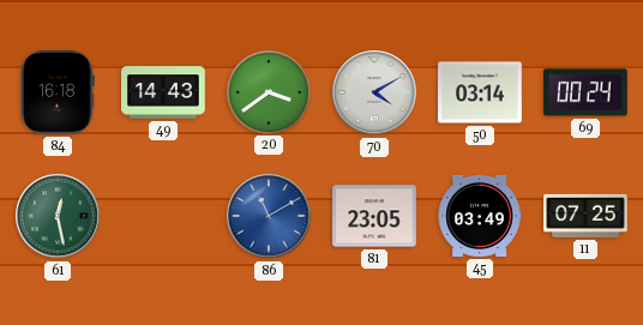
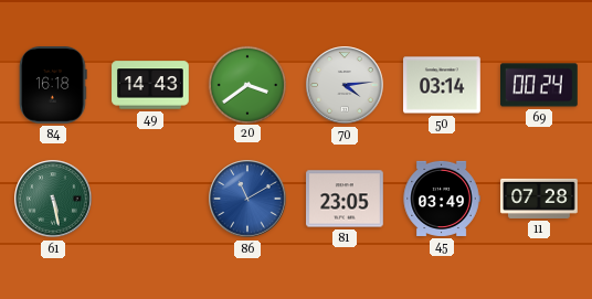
70: 4:10 -> 4:14 (345, 85)
61: 12:28 -> 5:28 (53, 199)
11: 07:25 -> 07:28 (539, 199)
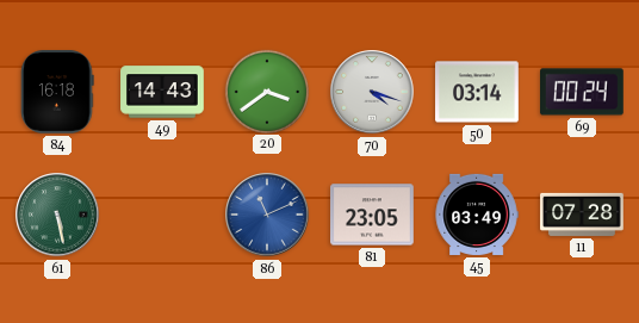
70: 4:14 -> 4:18 (372, 92)
86: 11:10 -> 11:11 (267, 215)
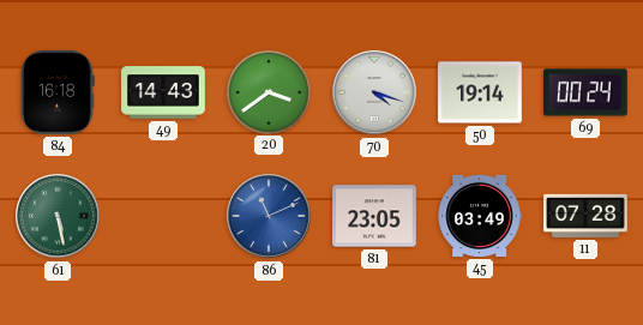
50: 03:14 -> 19:14 (481, 92)
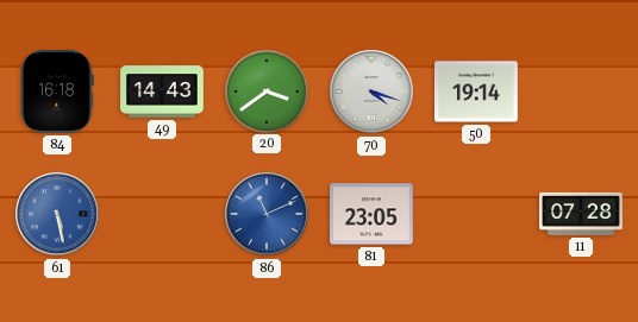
69: 00:24 -> none (587, 92)
61 dial: green -> blue (57, 214)
45: 03:49 -> none (480, 216)
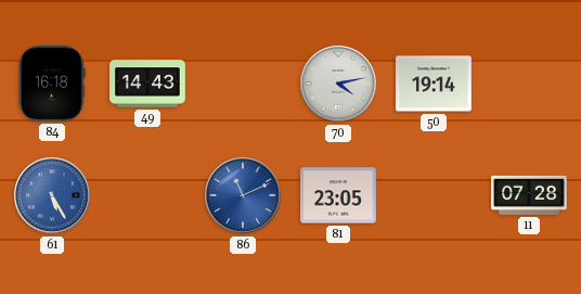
20: 3:39 -> none (265, 90)
70: 4:18 -> 4:13 (338, 84)
61: 5:28 -> 5:25 (52, 195)
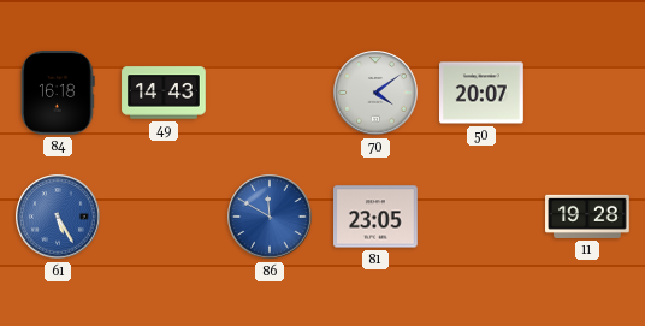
70: 4:13 -> 4:09 (375, 93)
50: 19:14 -> 20:07 (483, 93)
86: 11:11 -> 11:50 (270, 217)
11: 07:28 -> 19:28 (587, 217)
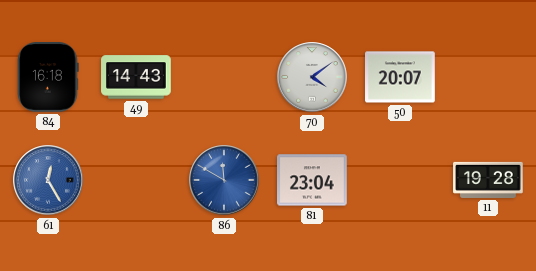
61: 5:25 -> 12:25 (48, 180)
81: 23:05 -> 23:04 (313, 180)
